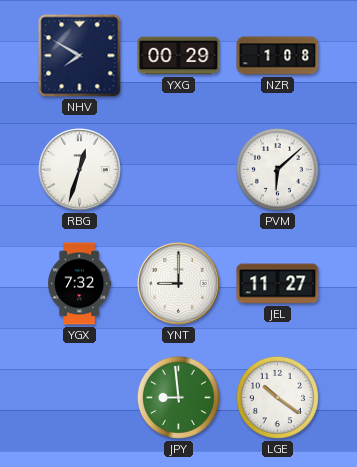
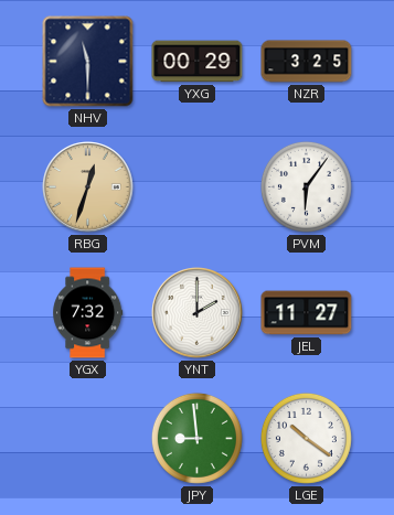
NHV: 7:50 -> 11:30 (88, 62)
NZR: 1:08 -> 3:25 (307, 62)
RBG dial: white -> champagne (88, 187)
PVM: 6:08 -> 6:06 (306, 186)
YNT: 9:00 -> 2:00 (198, 313)
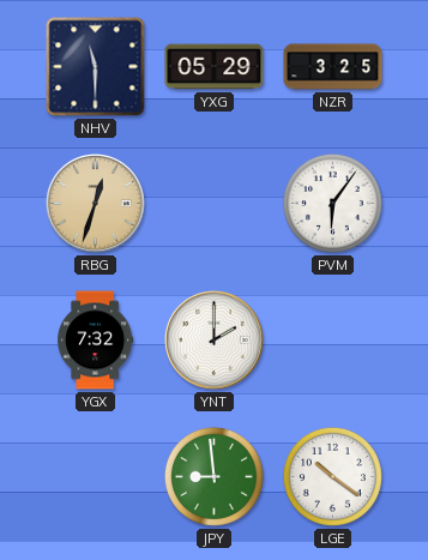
YXG: 00:29 -> 05:29 (215, 67)
JEL: 11:27 -> none (307, 313)
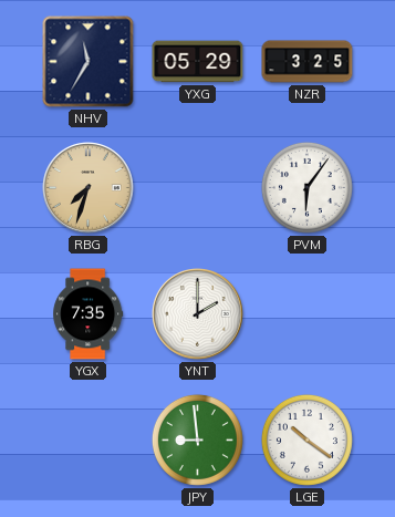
NHV: 11:30 -> 11:35 (89, 62)
RBG: 12:33 -> 7:33 (89, 188)
YGX: 7:32 -> 7:35 (89, 314)
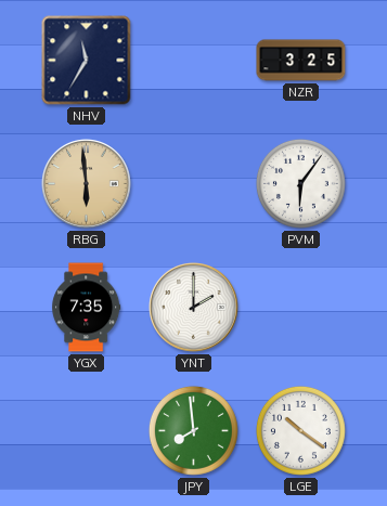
YXG: 05:29 -> none (198, 62)
RBG: 7:33 -> 5:59 (87, 184)
JPY: 8:59 -> 7:59 (193, 430)
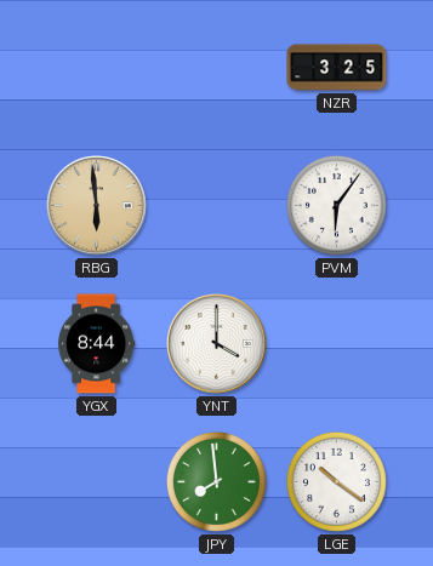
NHV: 11:35 -> none (87, 61)
YGX: 7:35 -> 8:44 (97, 344)
YNT: 2:00 -> 4:00 (217, 344)
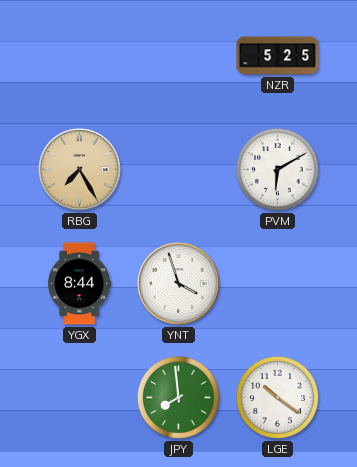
NZR: 3:25 -> 5:25 (278, 56)
RBG: 5:59 -> 7:25 (80, 170)
PVM: 6:06 -> 6:10 (277, 169)
YNT: 4:00 -> 3:57 (179, 284)
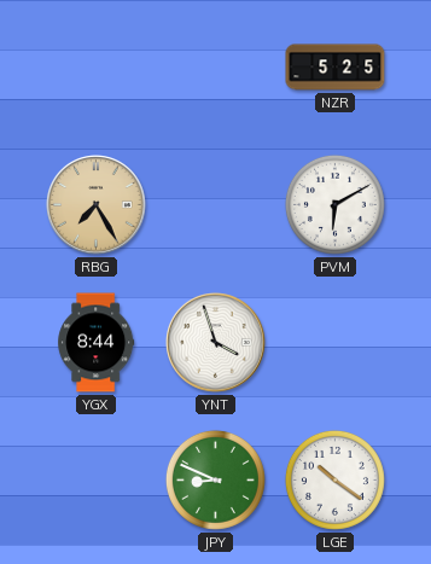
JPY: 7:59 -> 8:49 (215, 479)
